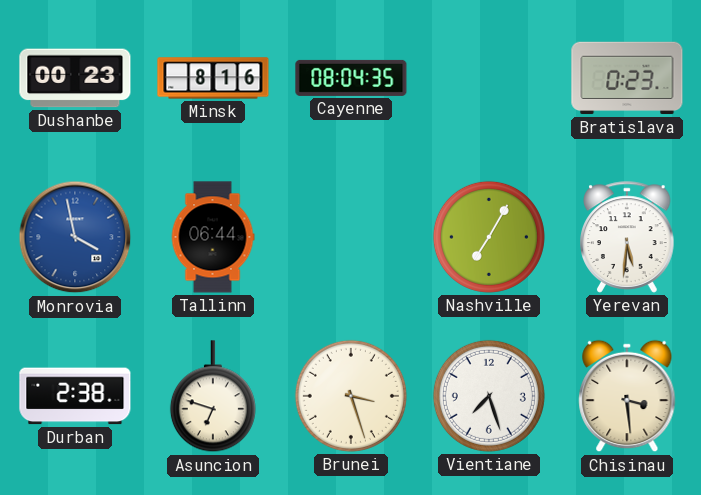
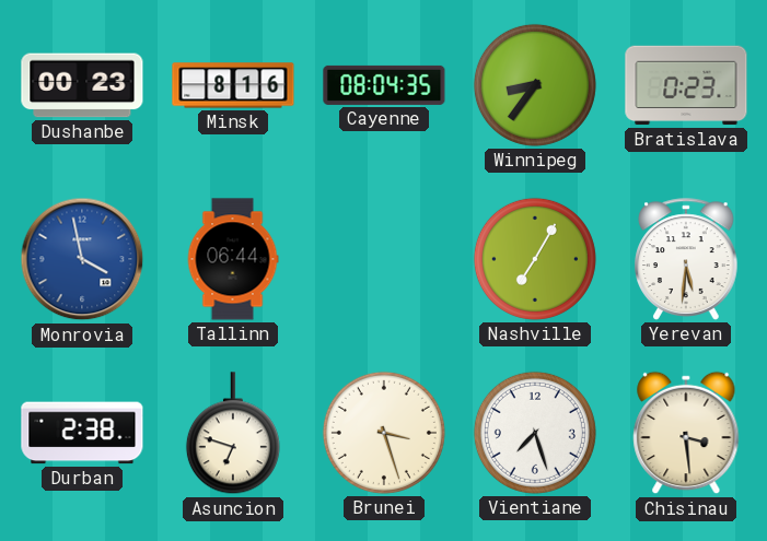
Winnipeg: none -> 8:36 (535, 85)
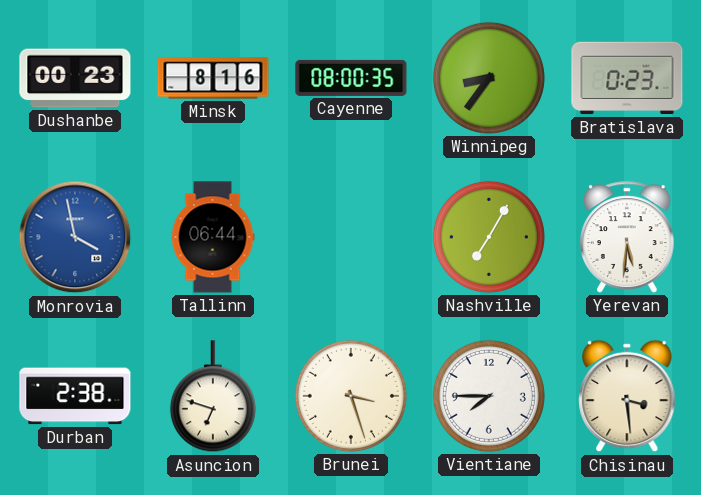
Cayenne: 08:04 -> 08:00 (351, 78)
Vientiane: 7:27 -> 7:45 (489, 396)
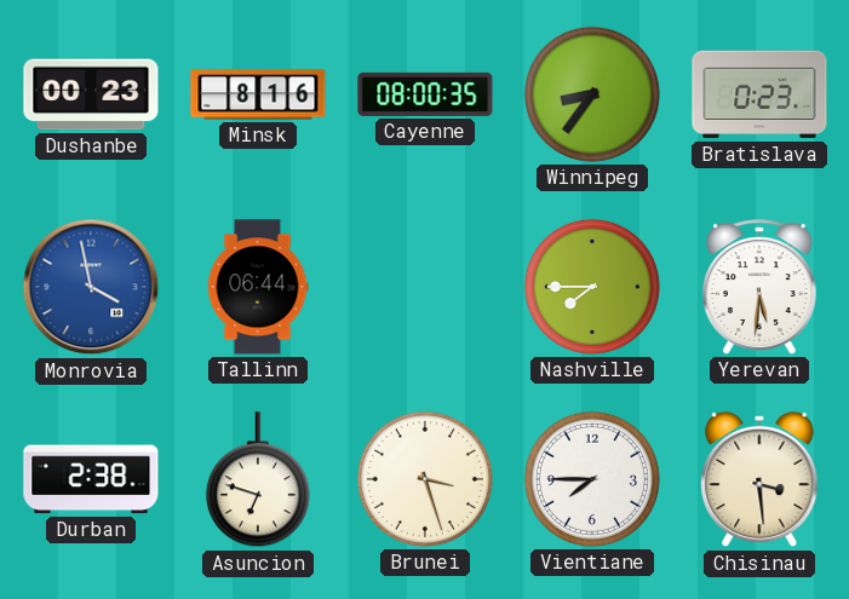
Nashville: 7:05 -> 7:45 (592, 287)
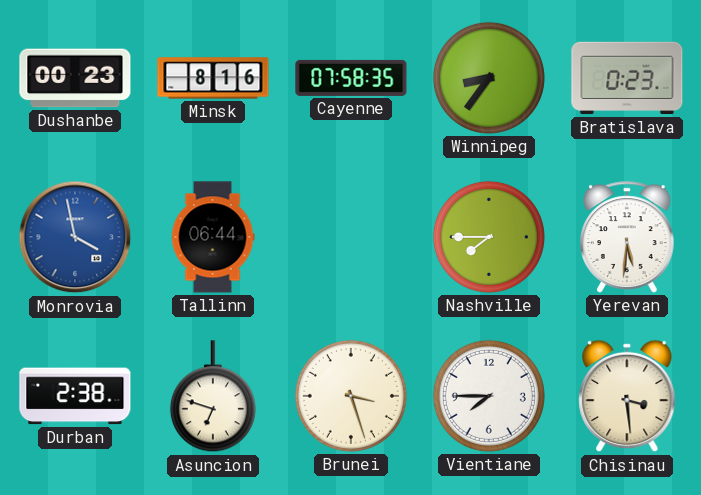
Cayenne: 08:00 -> 07:58 (351, 78)
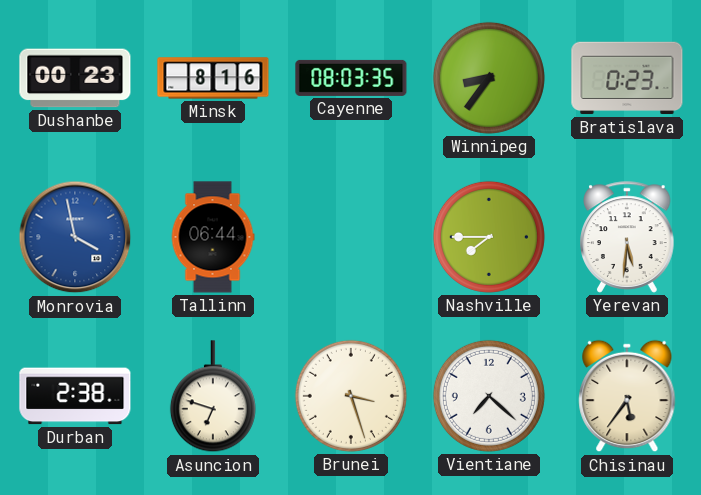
Cayenne: 07:58 -> 08:03 (351, 78)
Vientiane: 7:45 -> 7:22 (489, 396)
Chisinau: 3:29 -> 5:36 (627, 396)
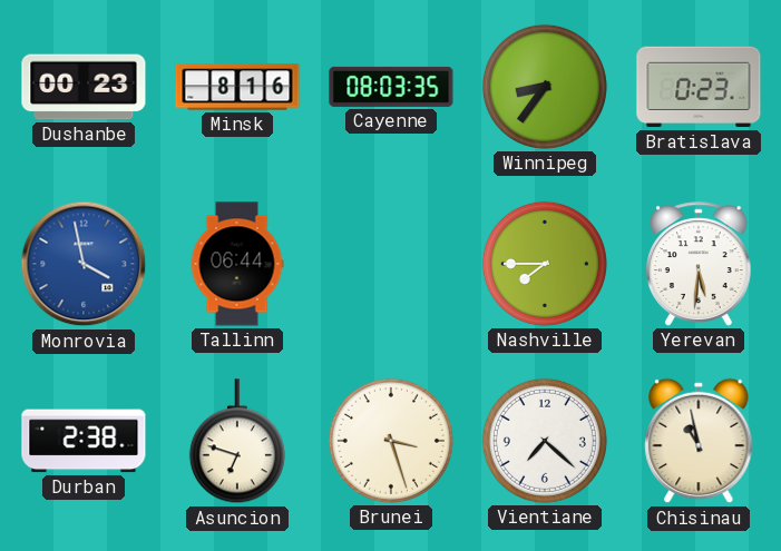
Chisinau: 5:36 -> 10:58 (699, 441)
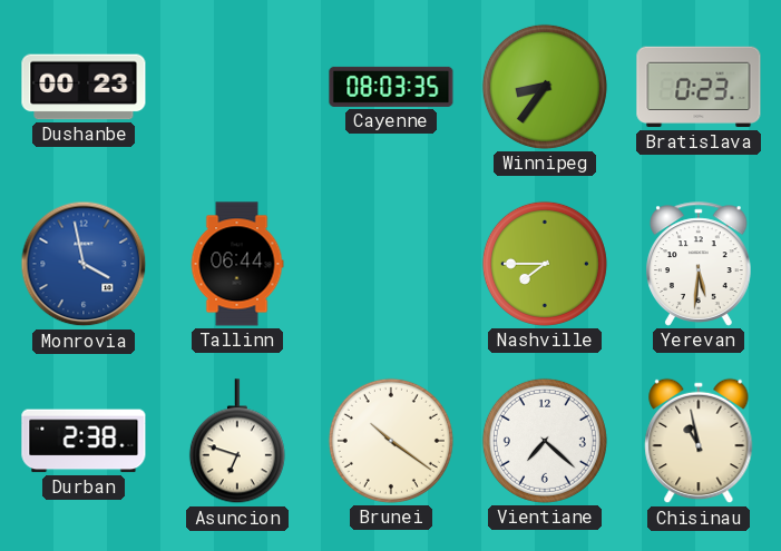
Minsk: 8:16 -> none (237, 87)
Brunei: 3:27 -> 10:21 (391, 441)
